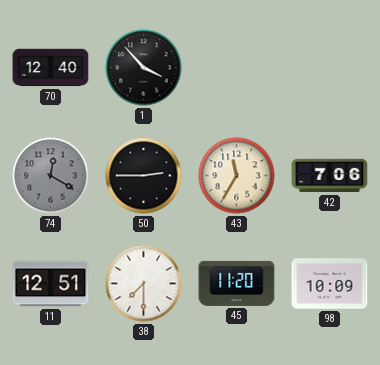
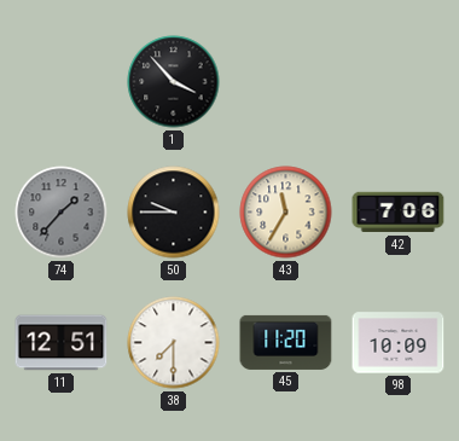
70: 12:40 -> none (51, 68)
74: 12:20 -> 1:37 (62, 213)
50: 2:45 -> 9:45 (174, 213)
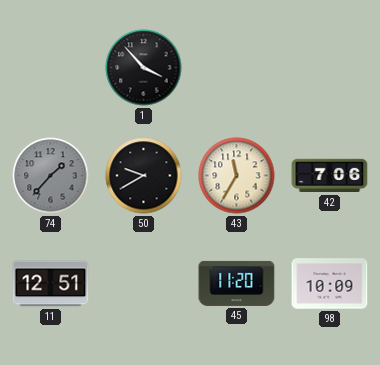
50: 9:45 -> 9:40 (144, 176)
38: 7:30 -> none (174, 343)
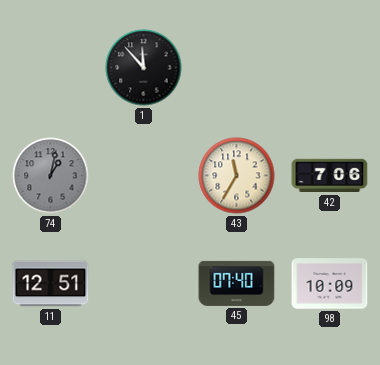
1: 3:53 -> 11:53 (144, 68)
74: 1:37 -> 1:02 (51, 176)
50: 9:40 -> none (144, 176)
45: 11:20 -> 07:40 (237, 283)
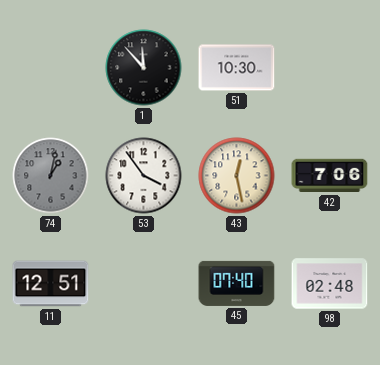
51: none -> 10:30 (237, 68)
53: none -> 3:54 (144, 176)
43: 11:35 -> 12:28 (237, 176)
98: 10:09 -> 02:48 (330, 284)
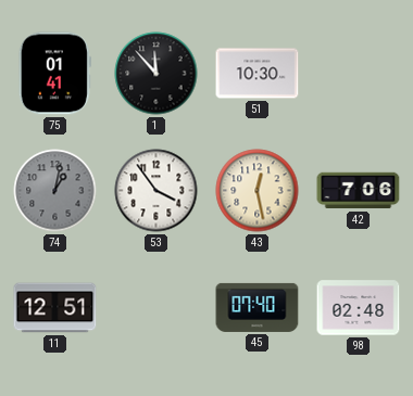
75: none -> 01:41 (54, 74)
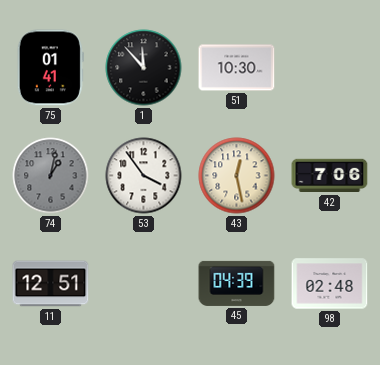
45: 07:40 -> 04:39 (237, 283)
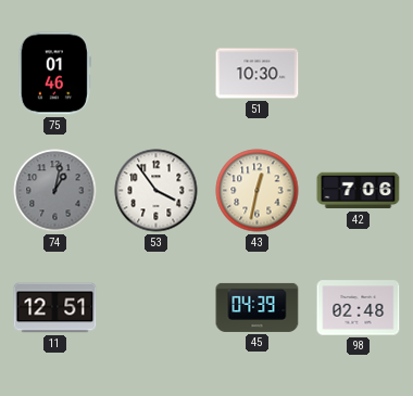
75: 01:41 -> 01:46 (54, 74)
1: 11:53 -> none (144, 68)
43: 12:28 -> 12:32 (258, 191)
